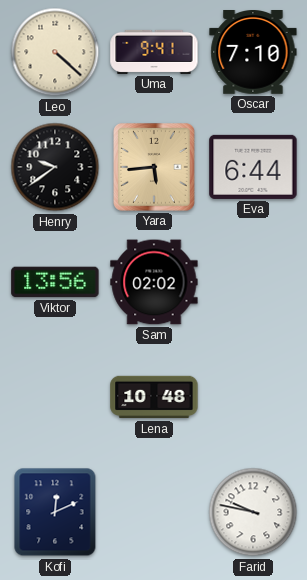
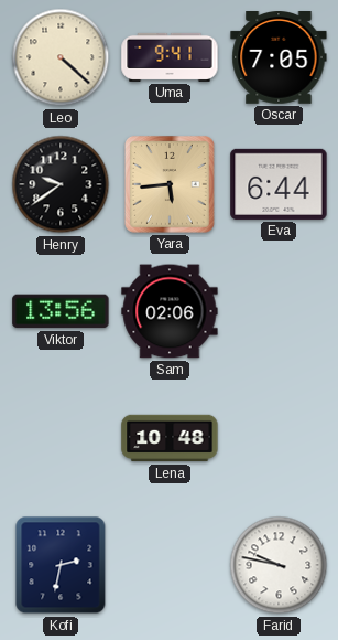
Oscar: 7:10 -> 7:05 (279, 58)
Sam: 02:02 -> 02:06 (170, 311)
Kofi: 12:11 -> 2:32 (61, 565)
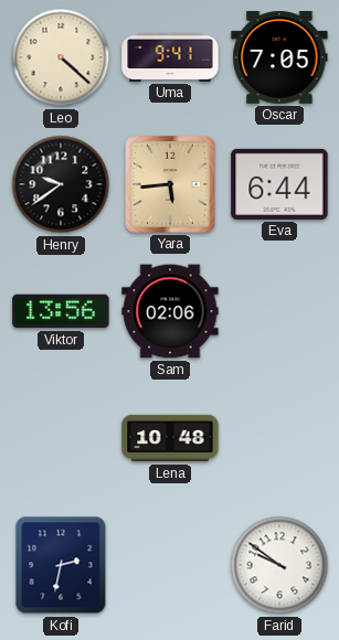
Farid: 9:47 -> 9:51 (279, 565)
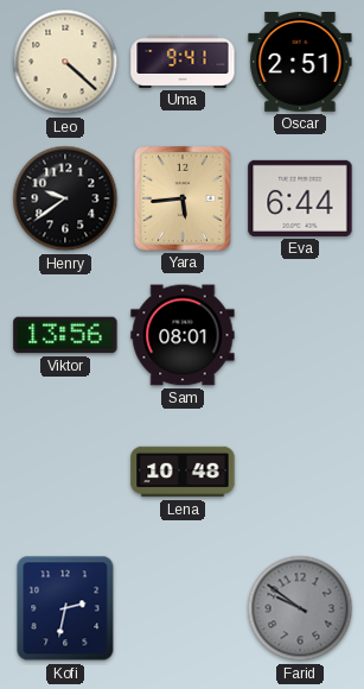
Oscar: 7:05 -> 2:51 (300, 63)
Sam: 02:06 -> 08:01 (183, 335)
Farid dial: white -> grey (300, 608)
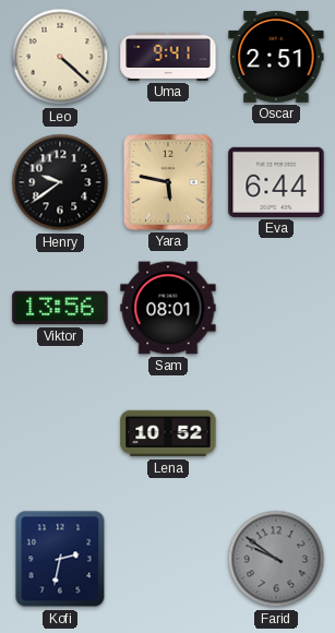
Yara: 5:44 -> 5:47 (169, 183)
Lena: 10:48 -> 10:52 (168, 433)
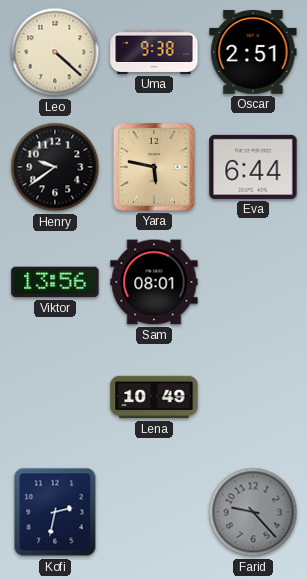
Uma: 9:41 -> 9:38 (154, 52)
Lena: 10:52 -> 10:49 (154, 397)
Farid: 9:51 -> 9:23 (253, 512)
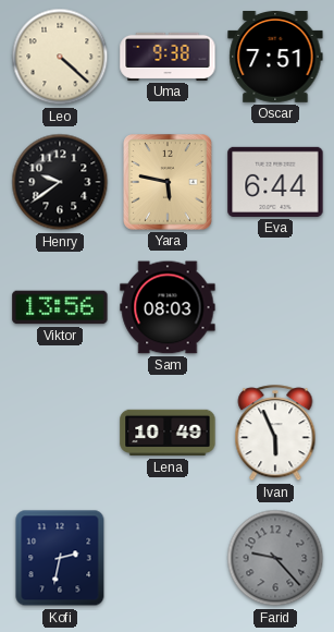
Oscar: 2:51 -> 7:51 (275, 58)
Sam: 08:01 -> 08:03 (168, 307)
Ivan: none -> 5:56 (275, 434)
